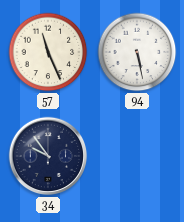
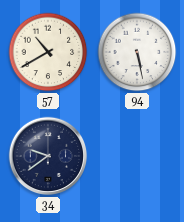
57: 11:26 -> 10:40 (48, 52)
34: 9:54 -> 9:39 (48, 156)
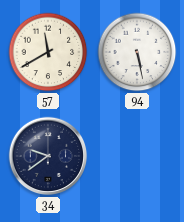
57: 10:40 -> 11:40 (48, 52)
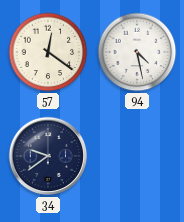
57: 11:40 -> 12:21 (48, 52)
94: 5:28 -> 4:28 (137, 52)
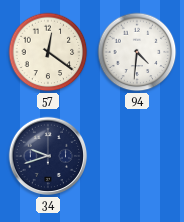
94: 4:28 -> 4:31 (137, 52)
34: 9:39 -> 9:42 (48, 156)
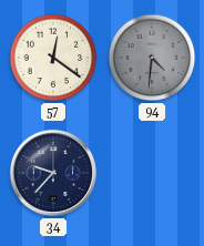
94 dial: white -> grey (152, 58)
34: 9:42 -> 9:37 (53, 173)
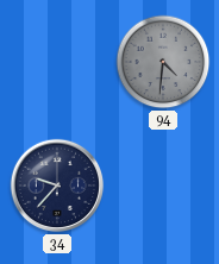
57: 12:21 -> none (53, 58)
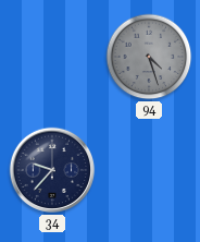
94: 4:31 -> 4:27 (149, 57)
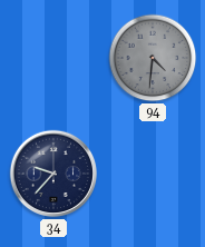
94: 4:27 -> 4:31 (153, 58)
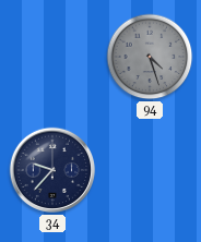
94: 4:31 -> 4:27 (150, 57)
